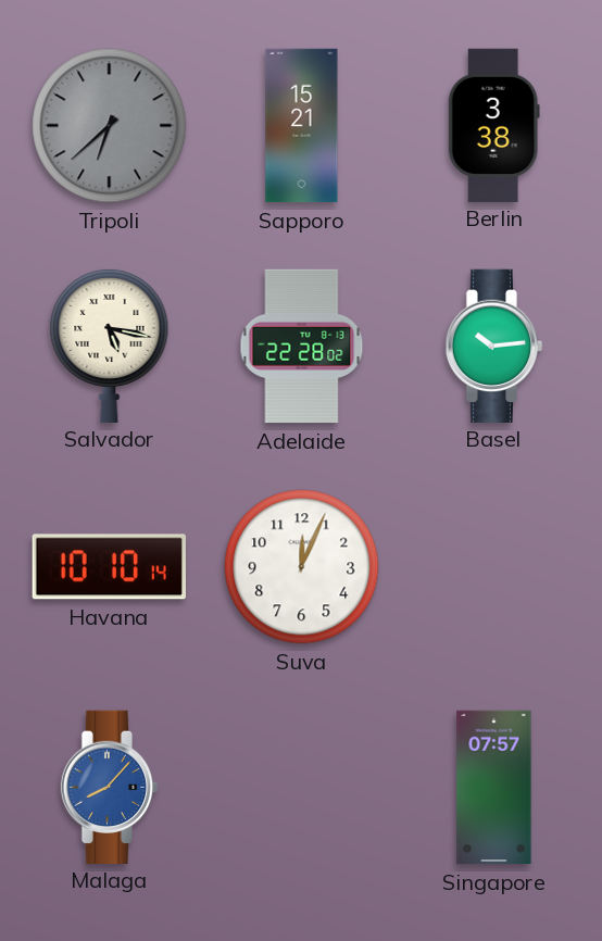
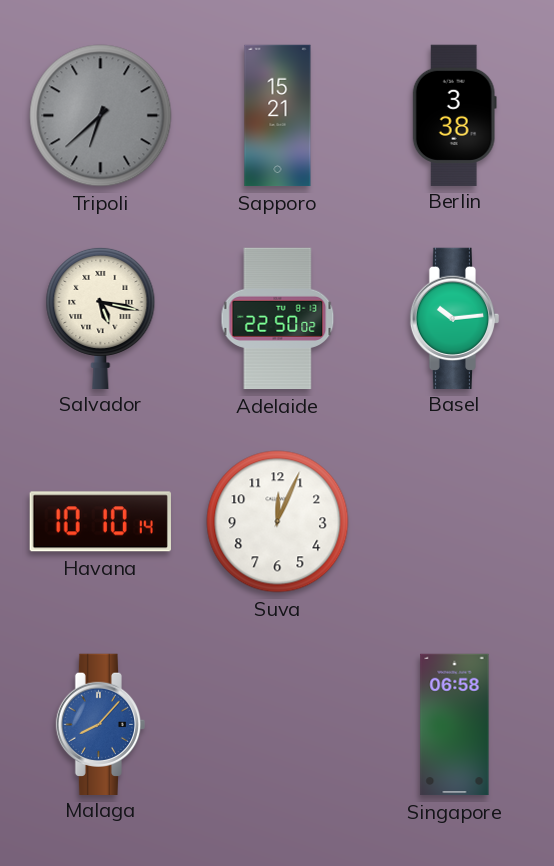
Adelaide: 22:28 -> 22:50 (278, 319)
Singapore: 07:57 -> 06:58 (455, 725)
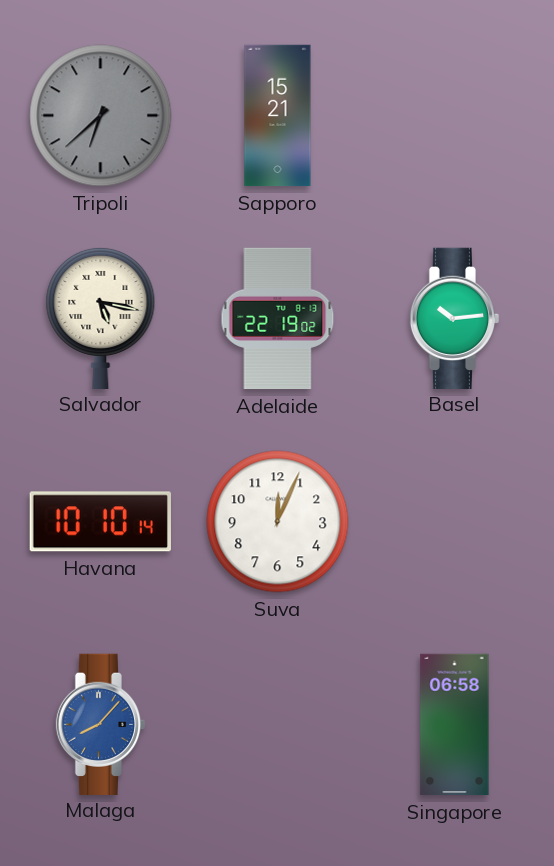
Berlin: 3:38 -> none (454, 115)
Adelaide: 22:50 -> 22:19 (278, 319)
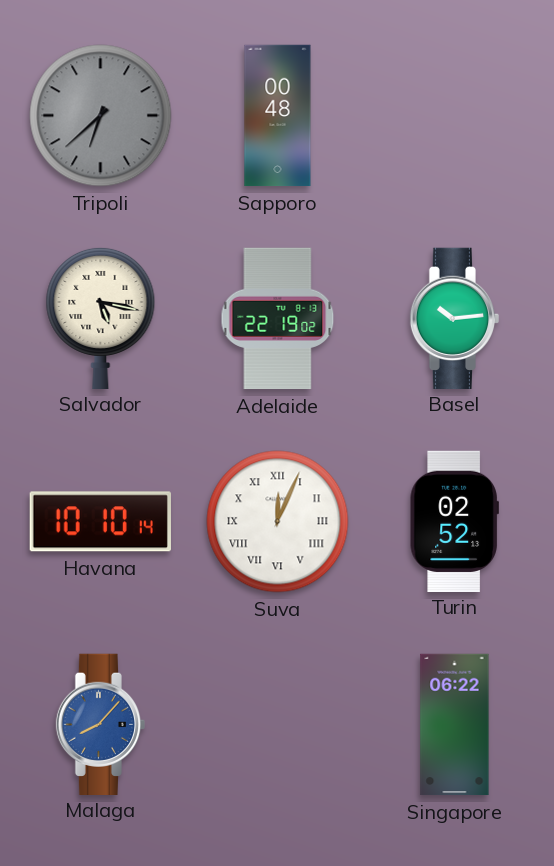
Sapporo: 15:21 -> 00:48 (278, 116)
Suva numerals: Arabic -> Roman (278, 522)
Turin: none -> 02:52 (454, 521)
Singapore: 06:58 -> 06:22 (455, 725)
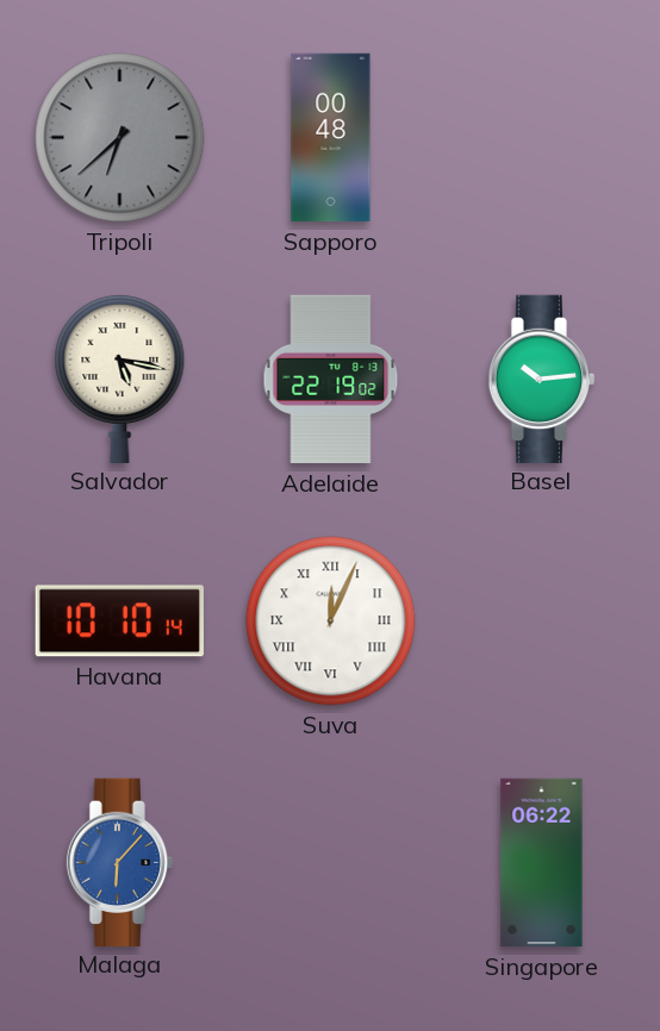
Turin: 02:52 -> none (454, 521)
Malaga: 8:07 -> 6:07 (120, 862)
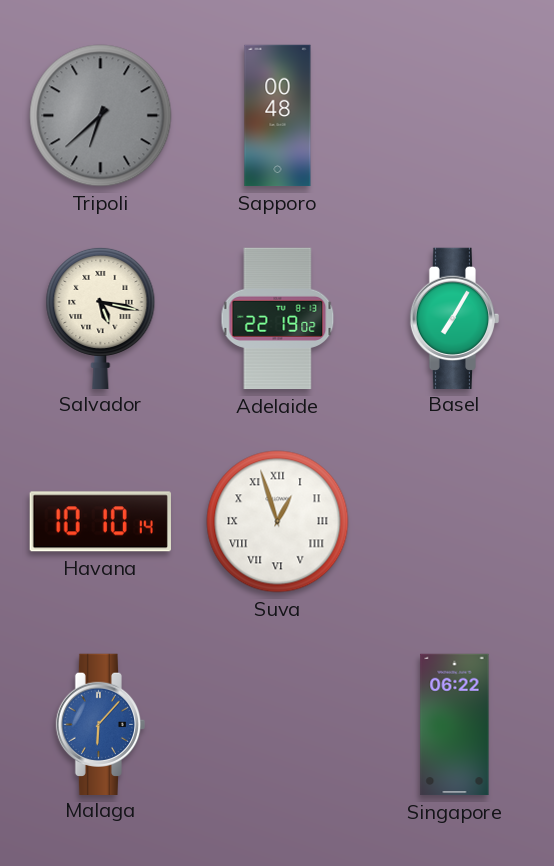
Basel: 10:14 -> 7:05 (455, 318)
Suva: 12:04 -> 12:57 (278, 522)
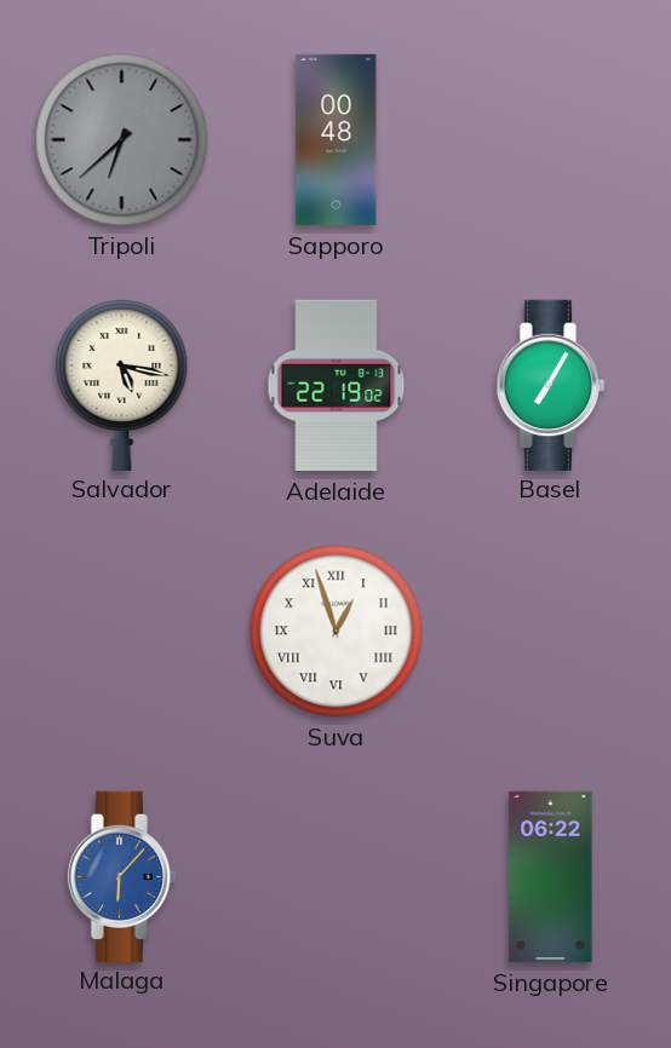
Havana: 10:10 -> none (100, 522)
